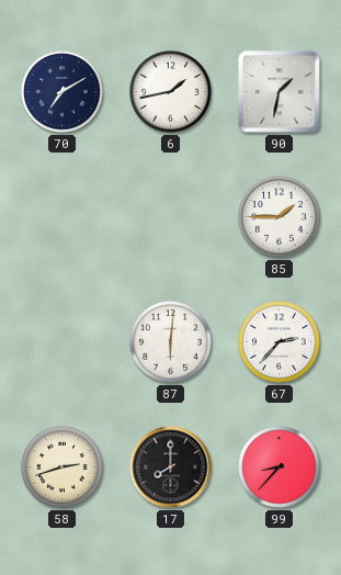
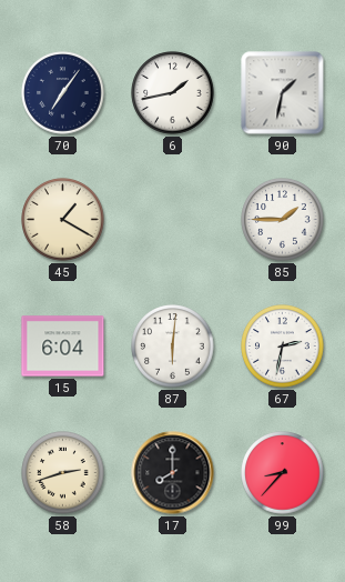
70: 7:10 -> 7:06 (63, 93)
45: none -> 1:20 (63, 220)
15: none -> 6:04 (63, 347)
67: 2:37 -> 2:32 (283, 347)
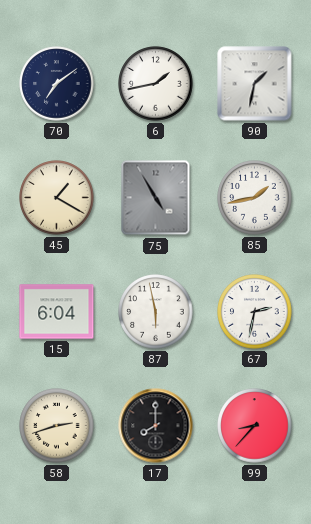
70: 7:06 -> 7:09 (57, 84)
75: none -> 4:55 (156, 198)
85: 1:45 -> 1:43 (255, 198)
87: 6:01 -> 5:58 (156, 312)
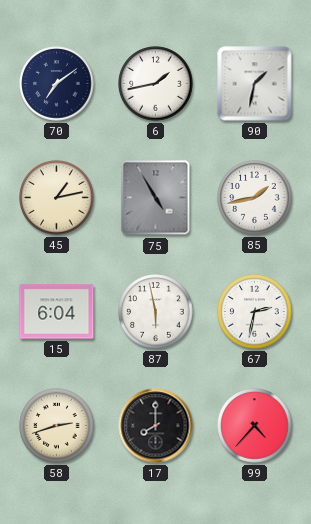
45: 1:20 -> 1:13 (57, 198)
99: 8:37 -> 4:37 (255, 426)
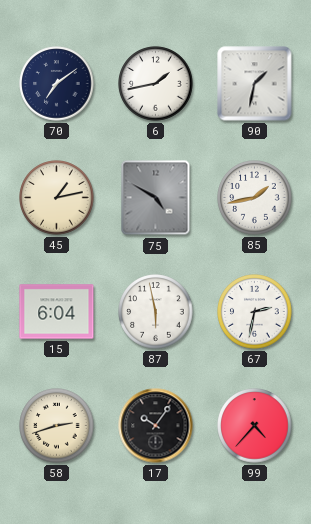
75: 4:55 -> 4:50 (156, 198)
17: 8:00 -> 10:06 (156, 426)
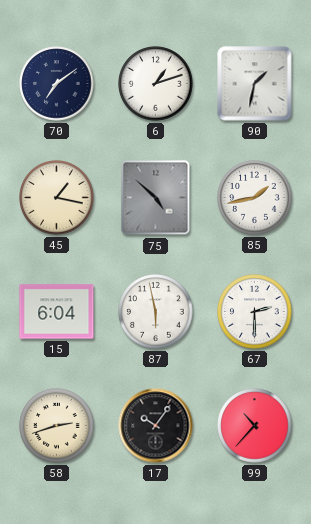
6: 1:43 -> 1:12 (156, 84)
45: 1:13 -> 1:17 (57, 198)
75: 4:50 -> 4:52 (156, 198)
67: 2:32 -> 2:30 (255, 312)
99: 4:37 -> 10:37 (255, 426)
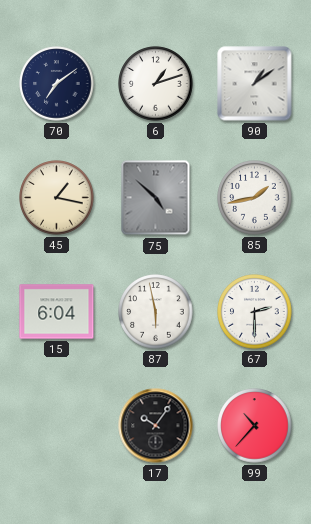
90: 1:32 -> 1:09 (255, 84)
58: 2:42 -> none (57, 426)
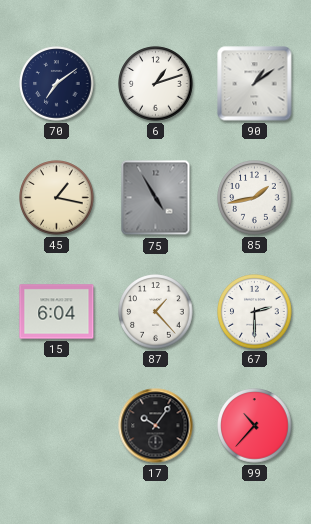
75: 4:52 -> 4:55 (156, 198)
87: 5:58 -> 1:23 (156, 312)
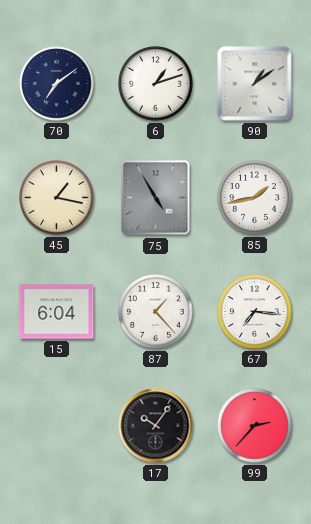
67: 2:30 -> 7:16 (255, 312)
99: 10:37 -> 2:37 (255, 426)
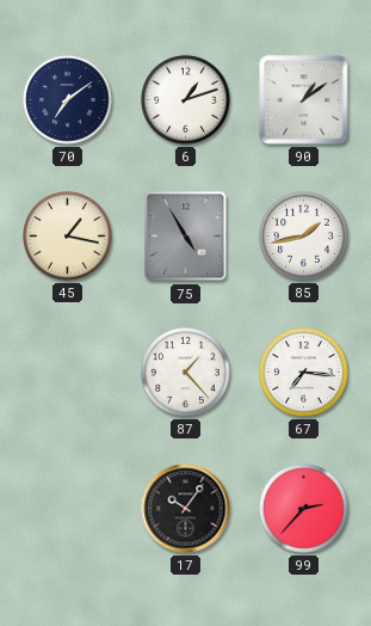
15: 6:04 -> none (57, 312)
